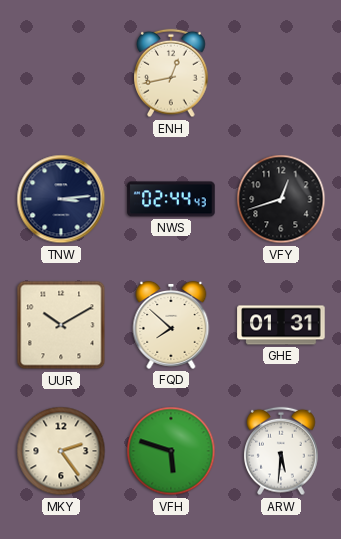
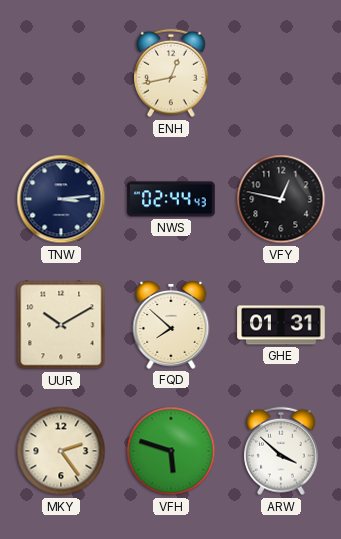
VFY: 12:42 -> 12:47 (281, 199)
ARW: 5:31 -> 3:52 (282, 451)
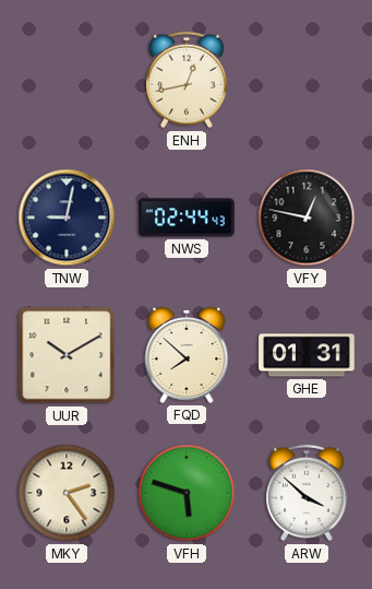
TNW: 3:14 -> 9:02 (67, 217)
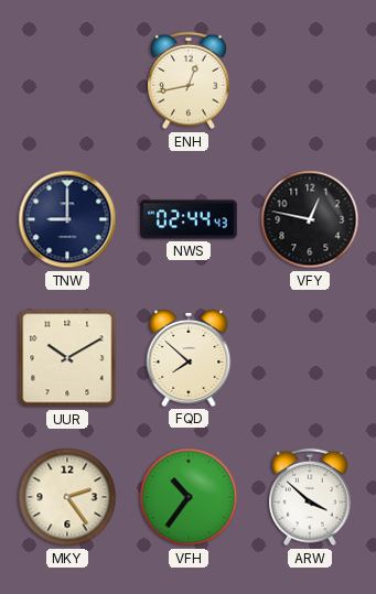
TNW: 9:02 -> 9:00 (67, 219)
GHE: 01:31 -> none (307, 355)
VFH: 5:48 -> 10:36 (189, 497)
